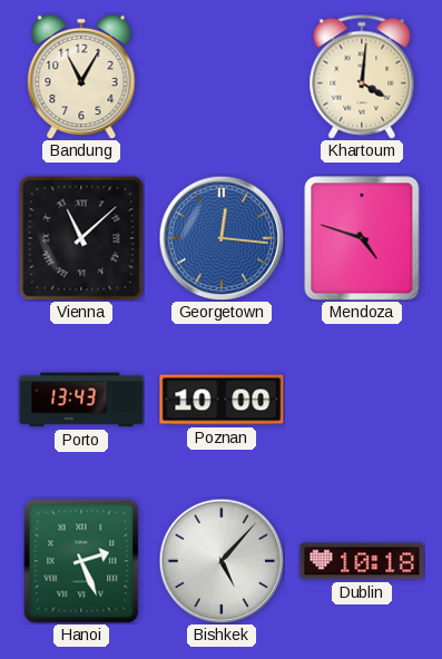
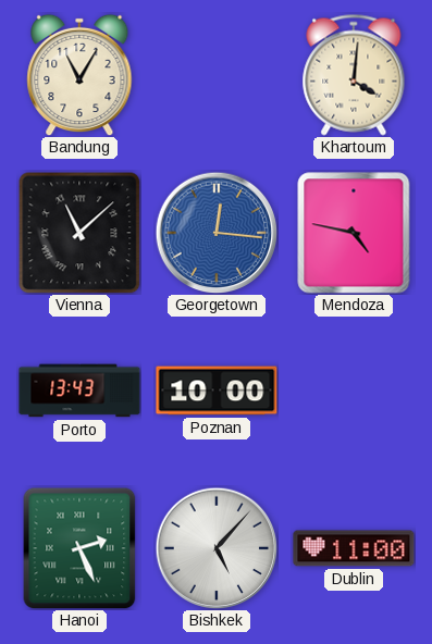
Mendoza: 4:48 -> 4:47 (354, 233)
Dublin: 10:18 -> 11:00 (354, 548)
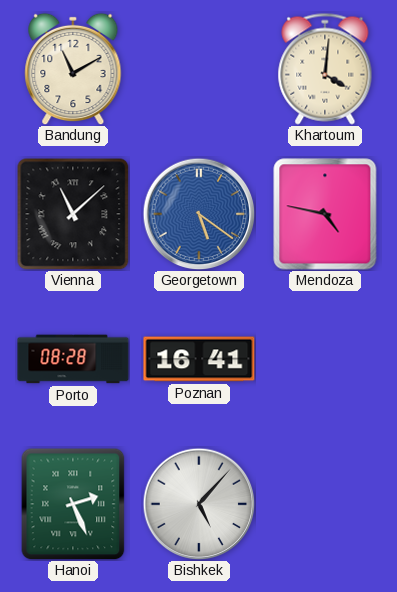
Bandung: 11:05 -> 11:10 (73, 69)
Georgetown: 12:16 -> 5:21 (199, 214)
Porto: 13:43 -> 08:28 (73, 359)
Poznan: 10:00 -> 16:41 (199, 359)
Dublin: 11:00 -> none (354, 548)
